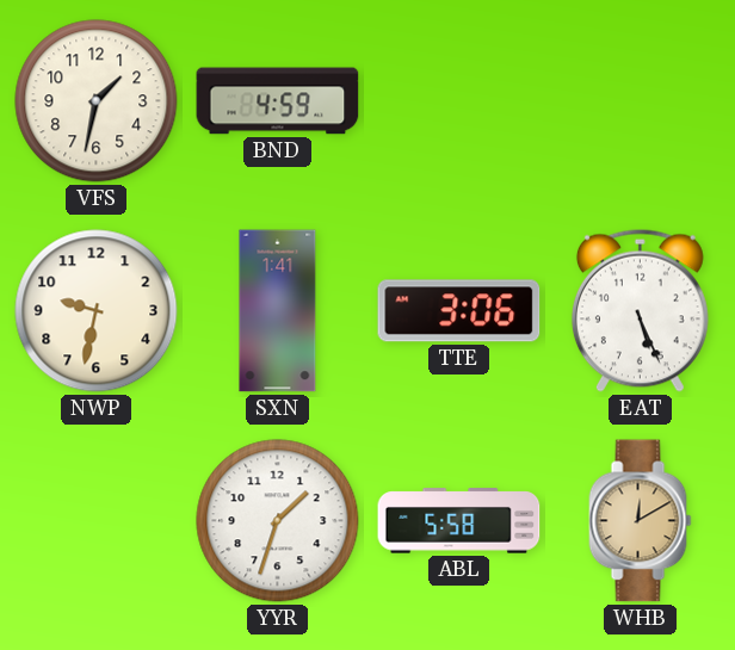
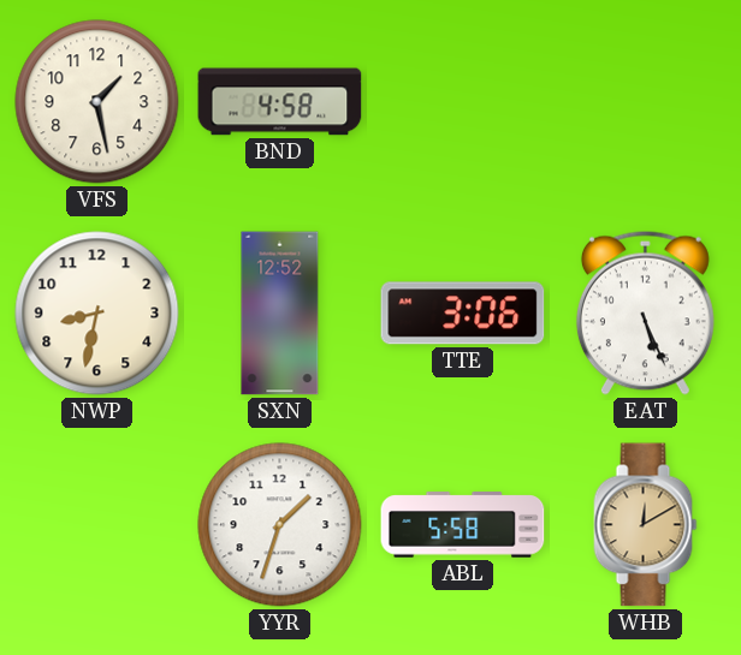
VFS: 1:32 -> 1:28 (97, 102)
BND: 4:59 -> 4:58 (280, 102)
NWP: 9:32 -> 8:32 (97, 314)
SXN: 1:41 -> 12:52 (280, 314)
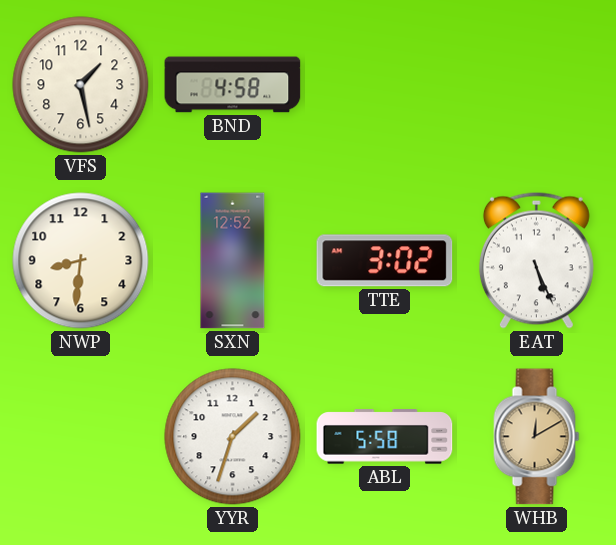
NWP: 8:32 -> 8:31 (81, 261)
TTE: 3:06 -> 3:02 (385, 261)
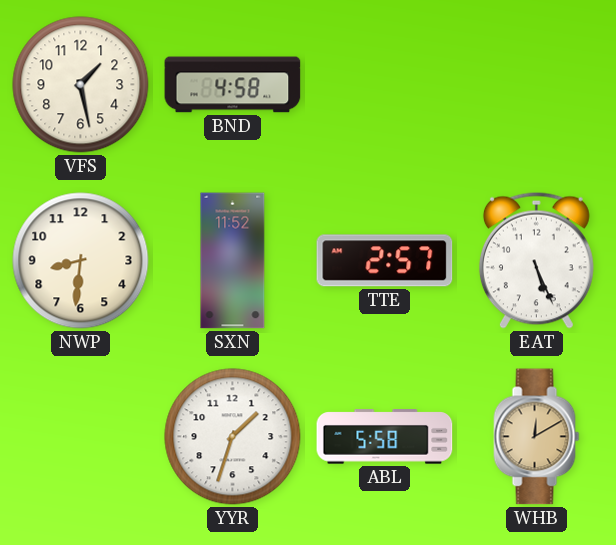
SXN: 12:52 -> 11:52 (233, 261)
TTE: 3:02 -> 2:57 (385, 261)
